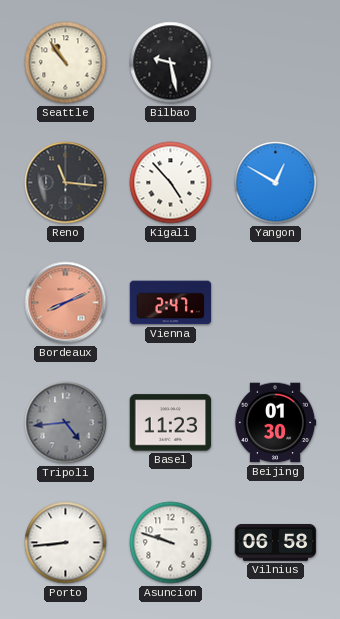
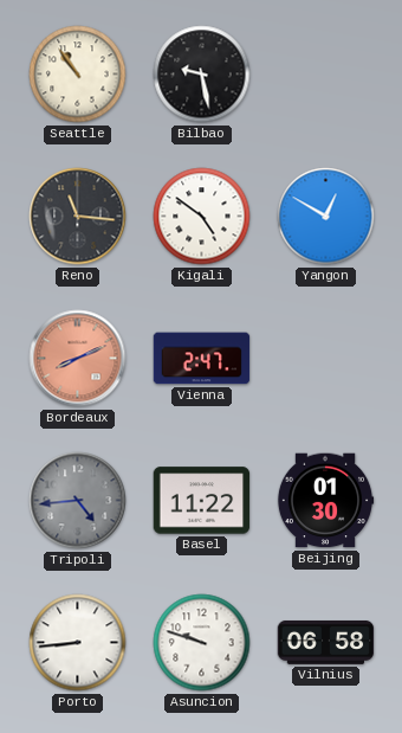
Kigali: 4:53 -> 4:51 (202, 217)
Basel: 11:23 -> 11:22 (202, 501)
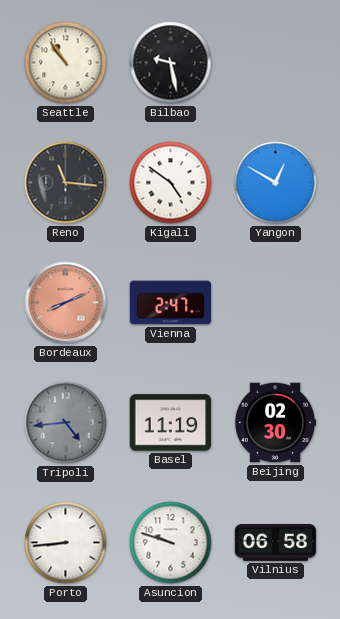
Basel: 11:22 -> 11:19 (171, 423)
Beijing: 01:30 -> 02:30 (275, 423)
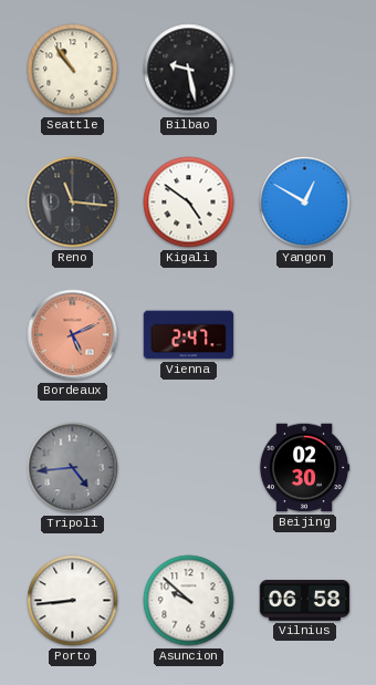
Bordeaux: 8:11 -> 5:11 (73, 335)
Basel: 11:19 -> none (171, 423)
Asuncion: 9:48 -> 9:52 (189, 601)
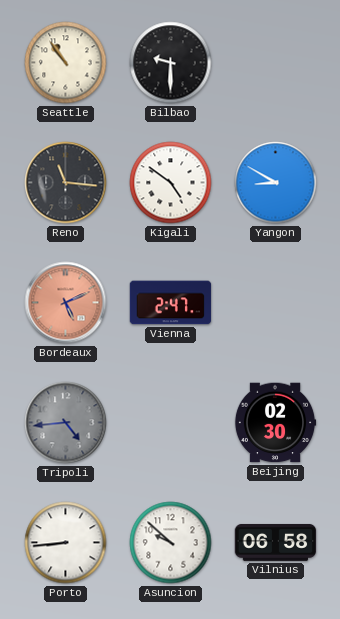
Bilbao: 9:28 -> 9:30 (171, 63)
Yangon: 12:50 -> 8:50 (276, 183)
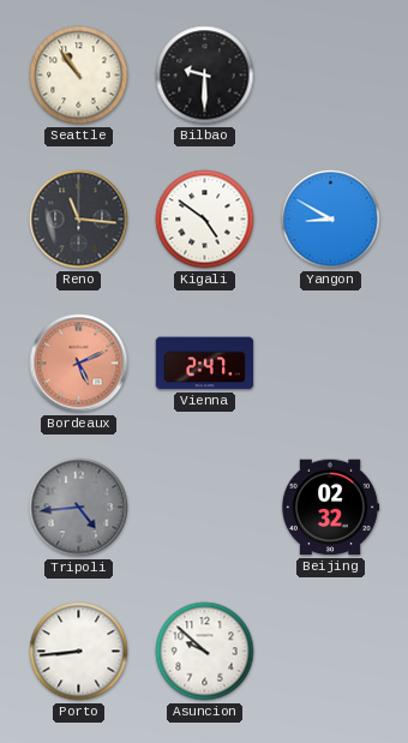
Beijing: 02:30 -> 02:32 (330, 508)
Vilnius: 06:58 -> none (276, 542)
